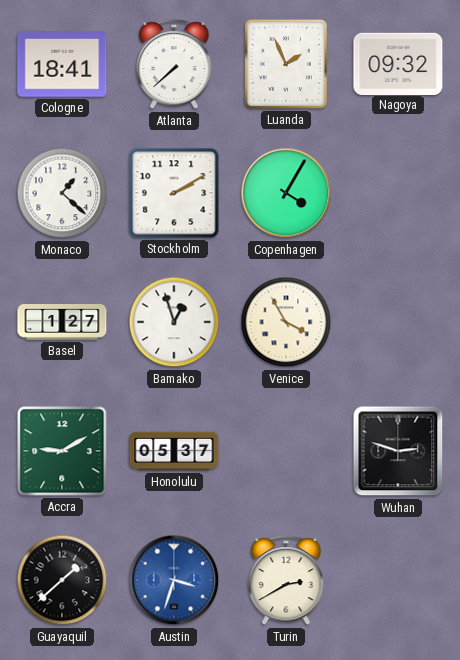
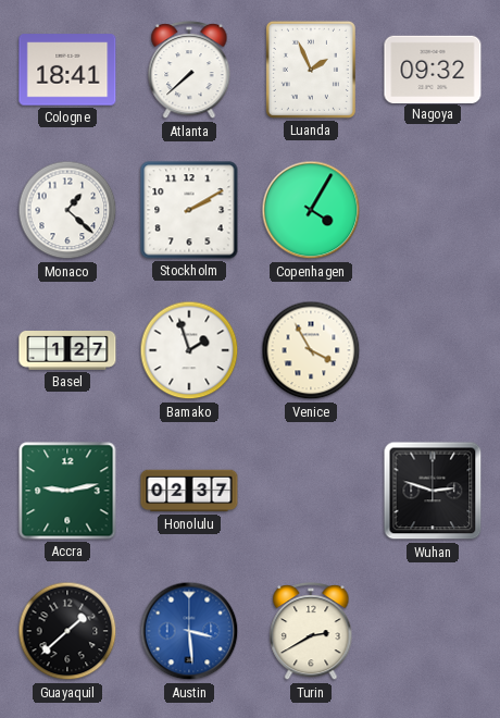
Bamako: 12:57 -> 1:57 (189, 350)
Accra: 9:10 -> 9:13 (67, 491)
Honolulu: 05:37 -> 02:37 (189, 491)
Austin: 3:33 -> 3:29 (189, 631)
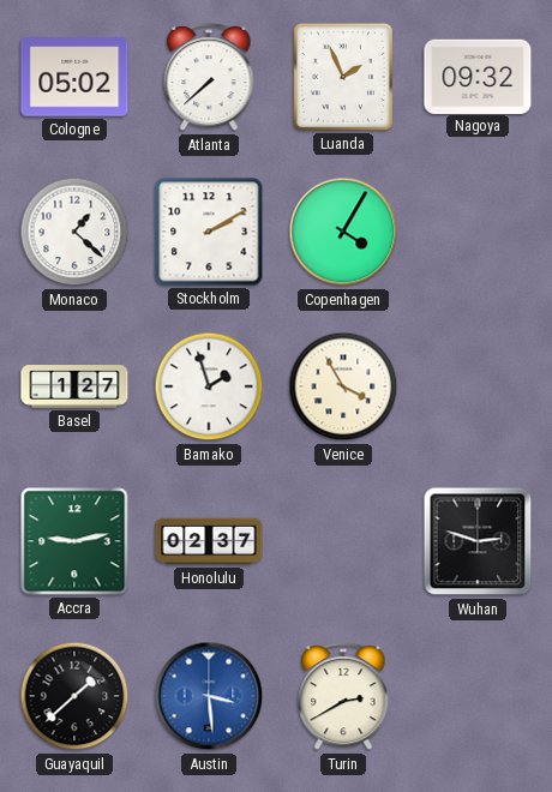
Cologne: 18:41 -> 05:02 (74, 77)
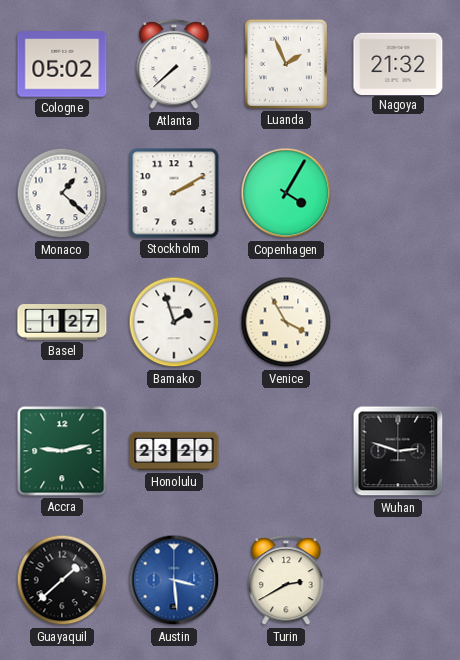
Nagoya: 09:32 -> 21:32 (398, 63)
Honolulu: 02:37 -> 23:29 (174, 451)
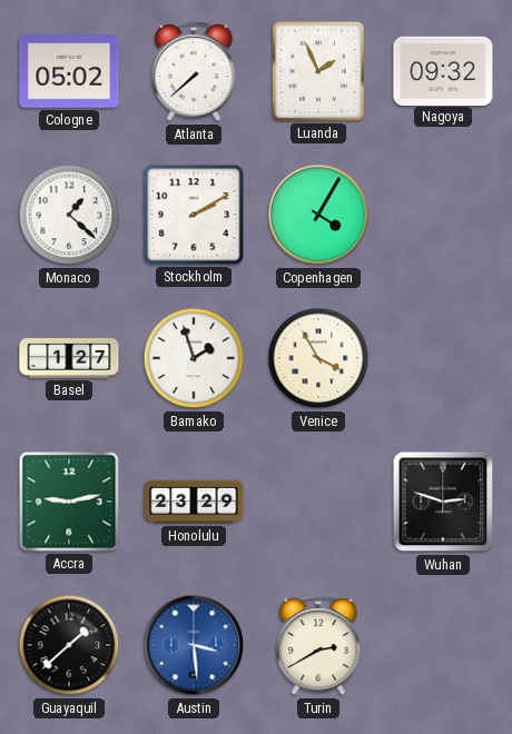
Nagoya: 21:32 -> 09:32 (443, 70)
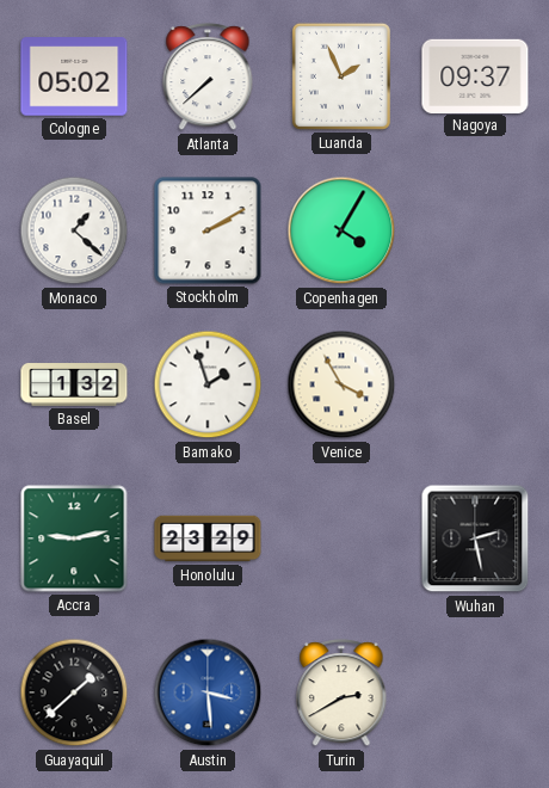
Nagoya: 09:32 -> 09:37 (475, 75)
Basel: 1:27 -> 1:32 (74, 384)
Wuhan: 2:48 -> 2:28 (475, 538)
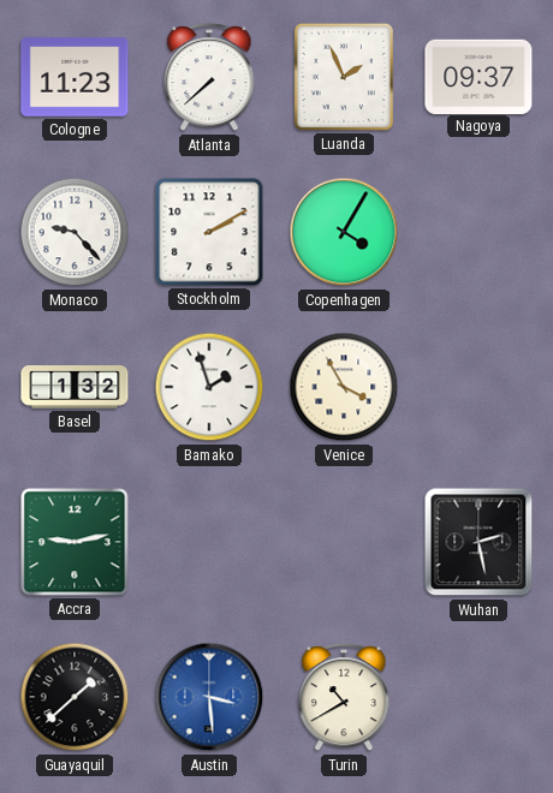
Cologne: 05:02 -> 11:23 (75, 77)
Monaco: 1:22 -> 9:23 (75, 232)
Honolulu: 23:29 -> none (208, 538)
Turin: 2:40 -> 10:40 (344, 698)
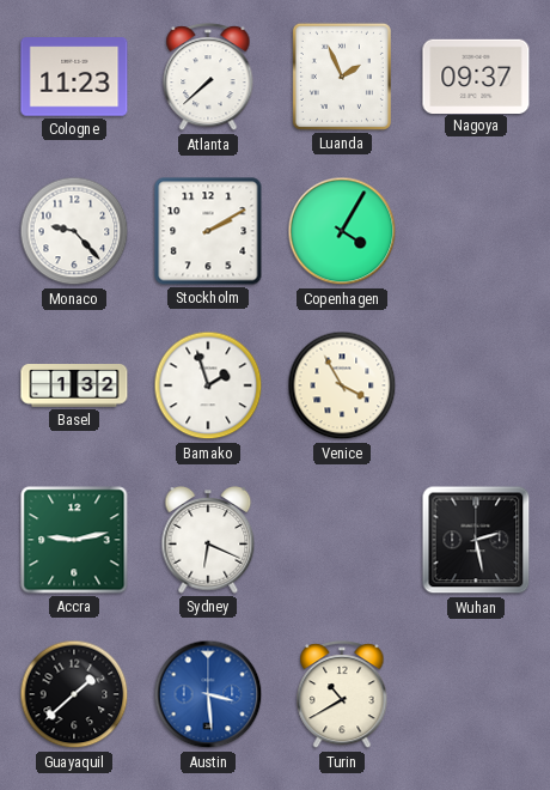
Sydney: none -> 6:19 (208, 540)
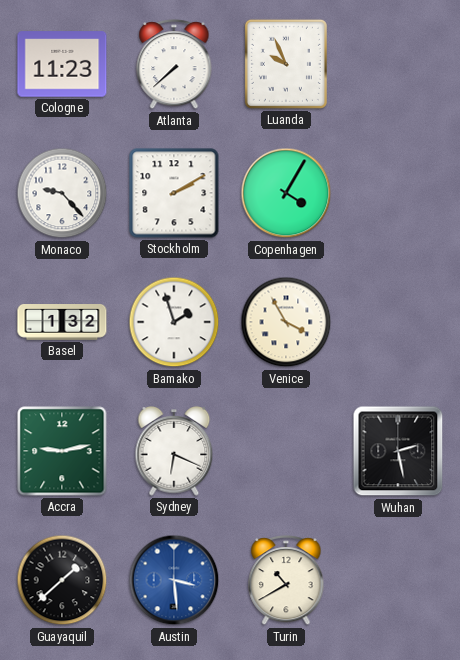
Luanda: 1:56 -> 9:56 (286, 64)
Nagoya: 09:37 -> none (476, 75)
